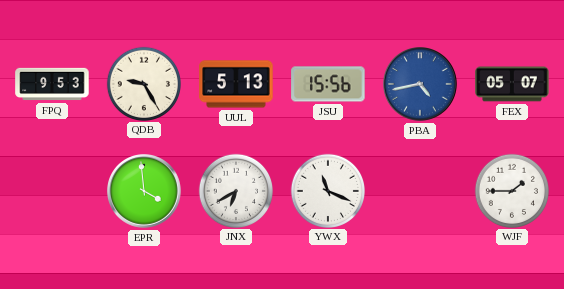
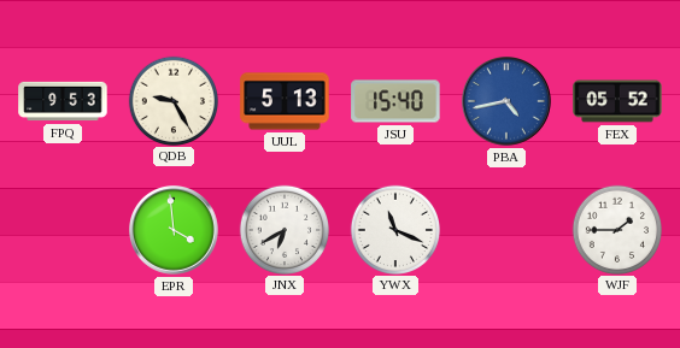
JSU: 15:56 -> 15:40 (395, 101)
FEX: 05:07 -> 05:52 (617, 101)
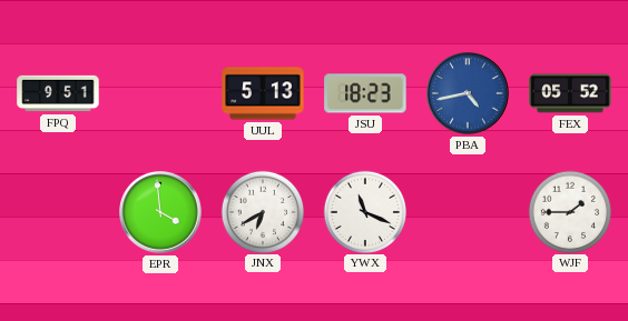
FPQ: 9:53 -> 9:51 (58, 93)
QDB: 9:25 -> none (172, 100)
JSU: 15:40 -> 18:23 (365, 93)
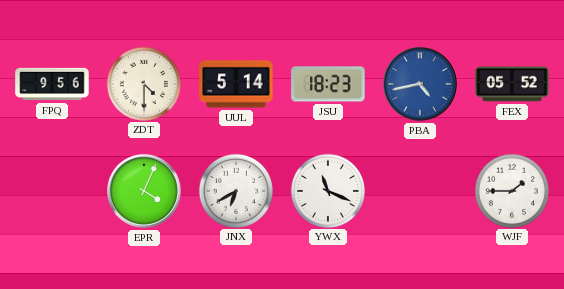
FPQ: 9:51 -> 9:56 (52, 84)
ZDT: none -> 4:30 (143, 83)
UUL: 5:13 -> 5:14 (236, 84)
EPR: 3:59 -> 4:04 (145, 192)
